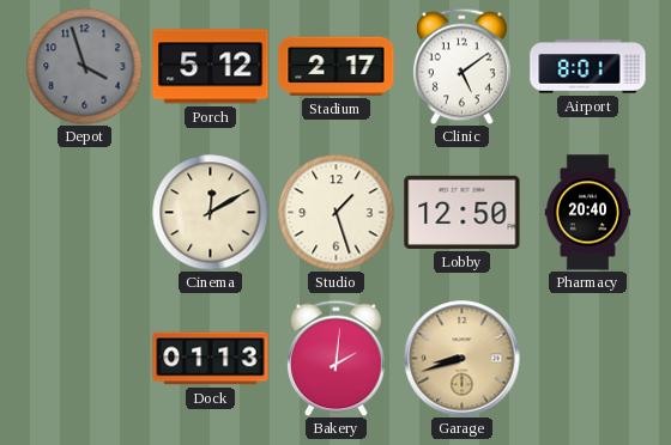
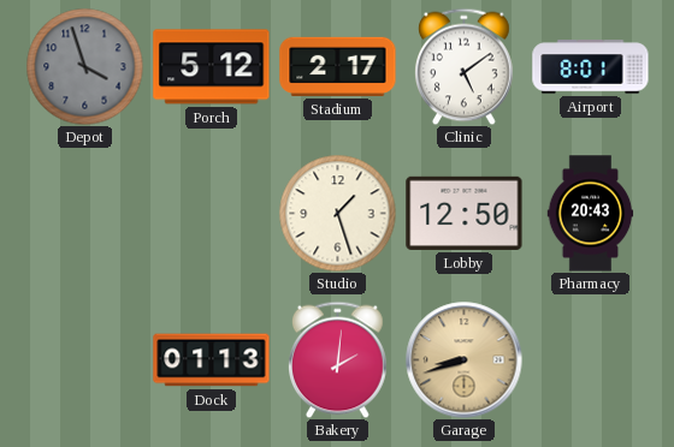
Cinema: 12:10 -> none (210, 212)
Pharmacy: 20:40 -> 20:43 (591, 214)
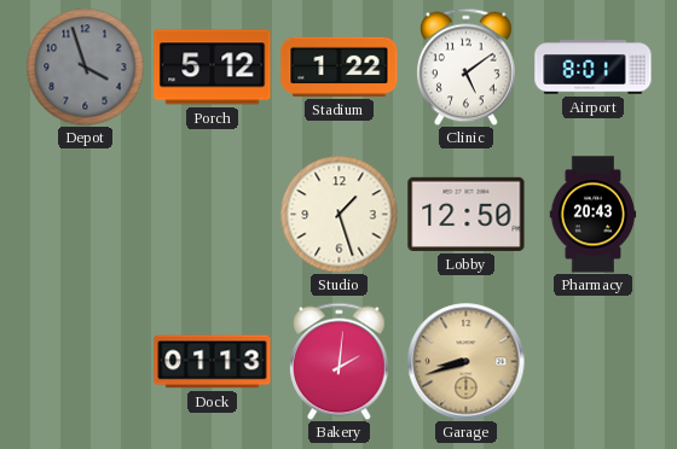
Stadium: 2:17 -> 1:22 (340, 66)
